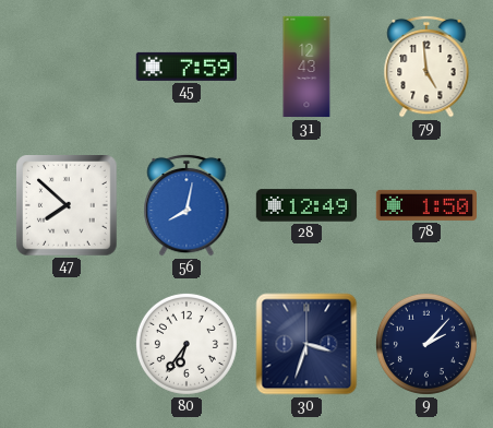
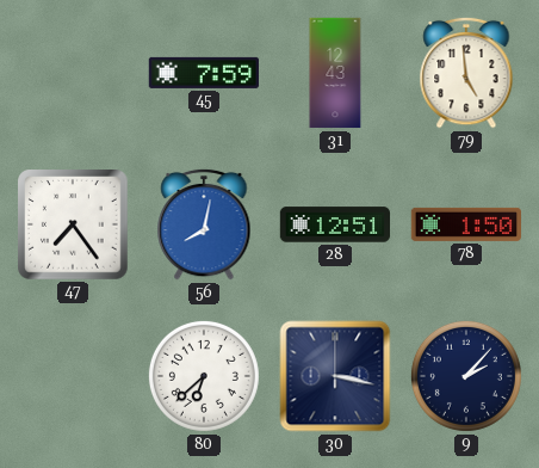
47: 7:52 -> 7:24 (74, 226)
28: 12:49 -> 12:51 (335, 224)
80: 6:36 -> 6:38 (204, 376)
30: 3:33 -> 3:17 (335, 376)
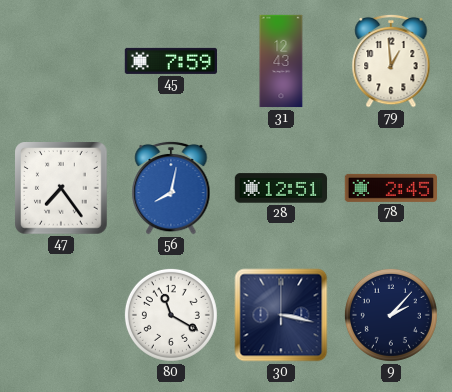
79: 4:59 -> 12:59 (391, 61)
78: 1:50 -> 2:45 (390, 188)
80: 6:38 -> 11:20 (171, 315)
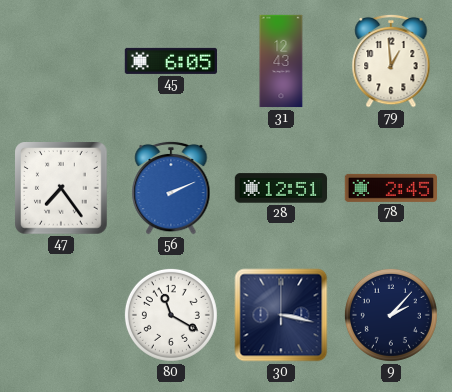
45: 7:59 -> 6:05 (170, 61)
56: 8:02 -> 2:11 (171, 188)
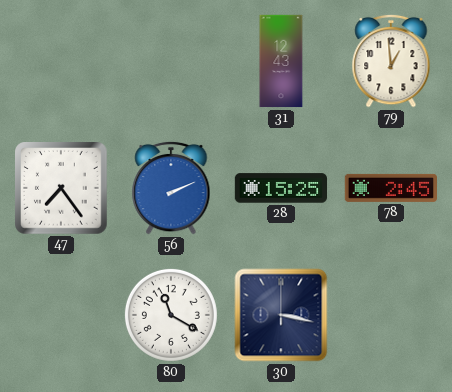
45: 6:05 -> none (170, 61)
28: 12:51 -> 15:25 (281, 188)
9: 2:07 -> none (391, 315)
